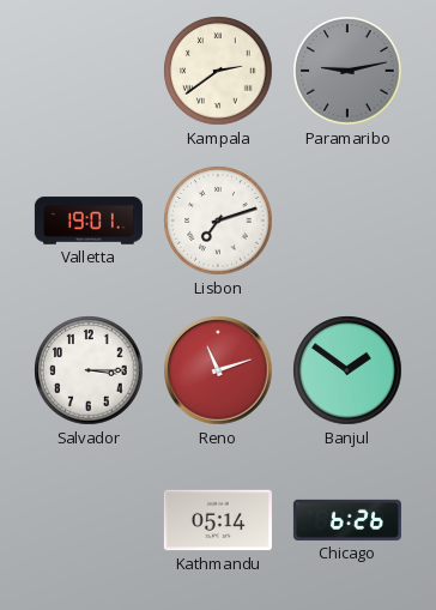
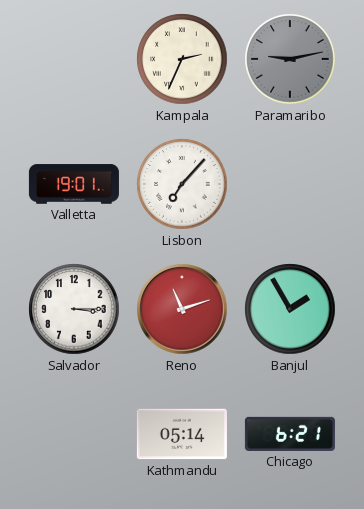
Kampala: 2:39 -> 2:34 (182, 59)
Lisbon: 7:12 -> 7:07 (182, 184)
Banjul: 1:51 -> 1:55 (290, 309)
Chicago: 6:26 -> 6:21 (290, 434)
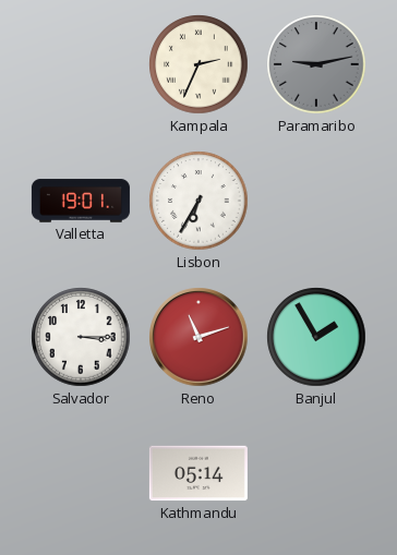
Lisbon: 7:07 -> 6:35 (198, 201)
Chicago: 6:21 -> none (290, 434)
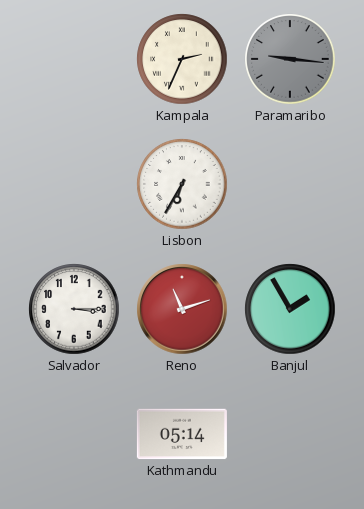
Paramaribo: 9:13 -> 9:16 (290, 59)
Valletta: 19:01 -> none (81, 201)
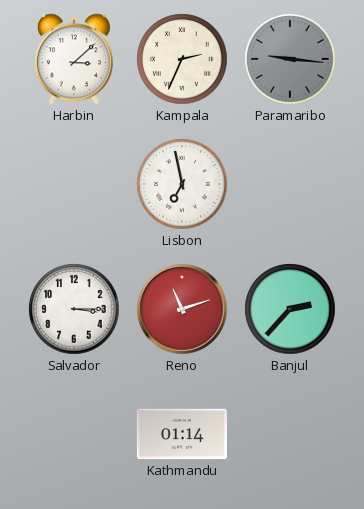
Harbin: none -> 3:08 (74, 59)
Lisbon: 6:35 -> 6:58 (182, 184)
Banjul: 1:55 -> 2:37 (290, 309)
Kathmandu: 05:14 -> 01:14 (182, 434)
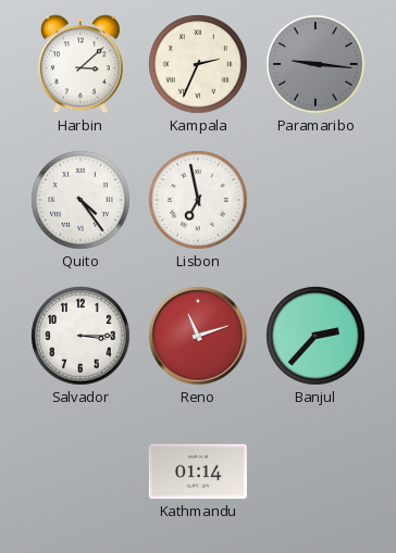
Quito: none -> 4:24 (81, 200)
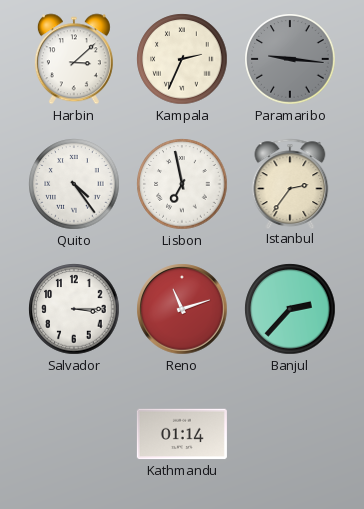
Istanbul: none -> 2:36 (290, 183)
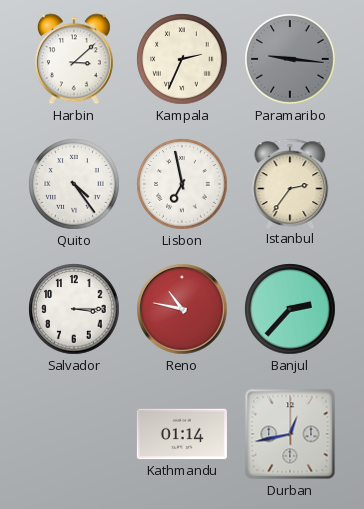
Reno: 11:12 -> 10:47 (182, 309)
Durban: none -> 12:43 (290, 434)
